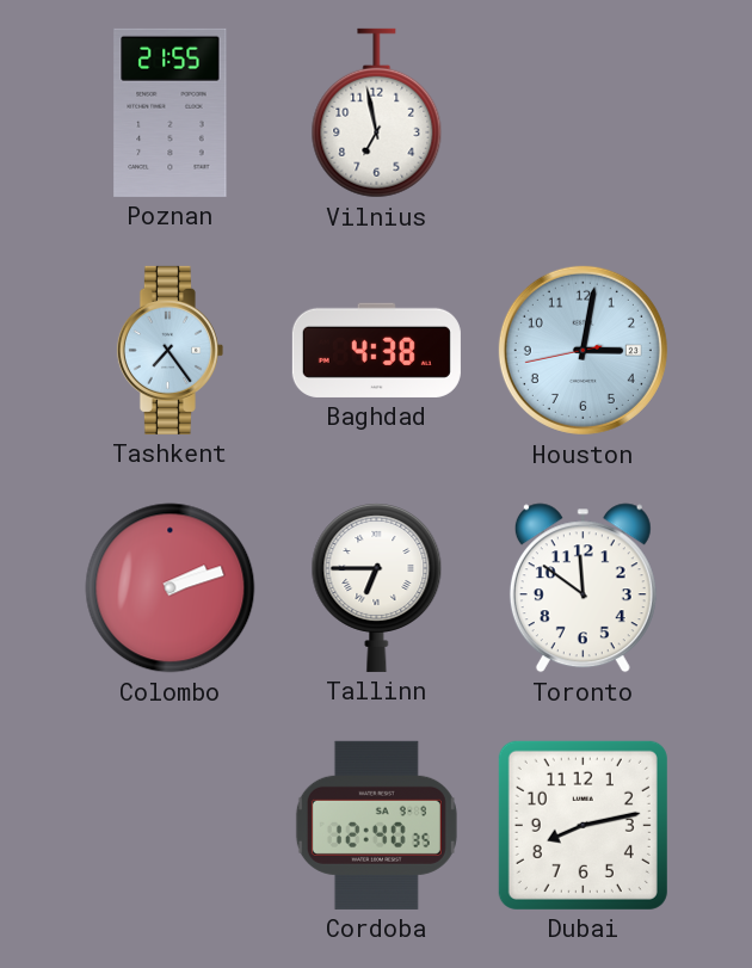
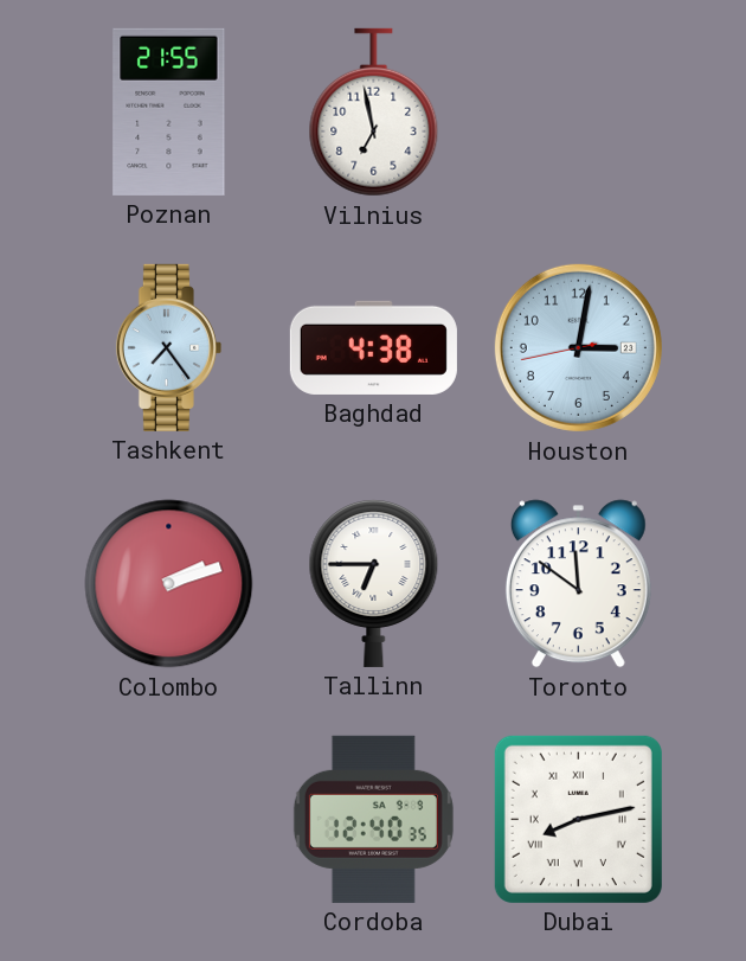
Dubai numerals: Arabic -> Roman (578, 819)
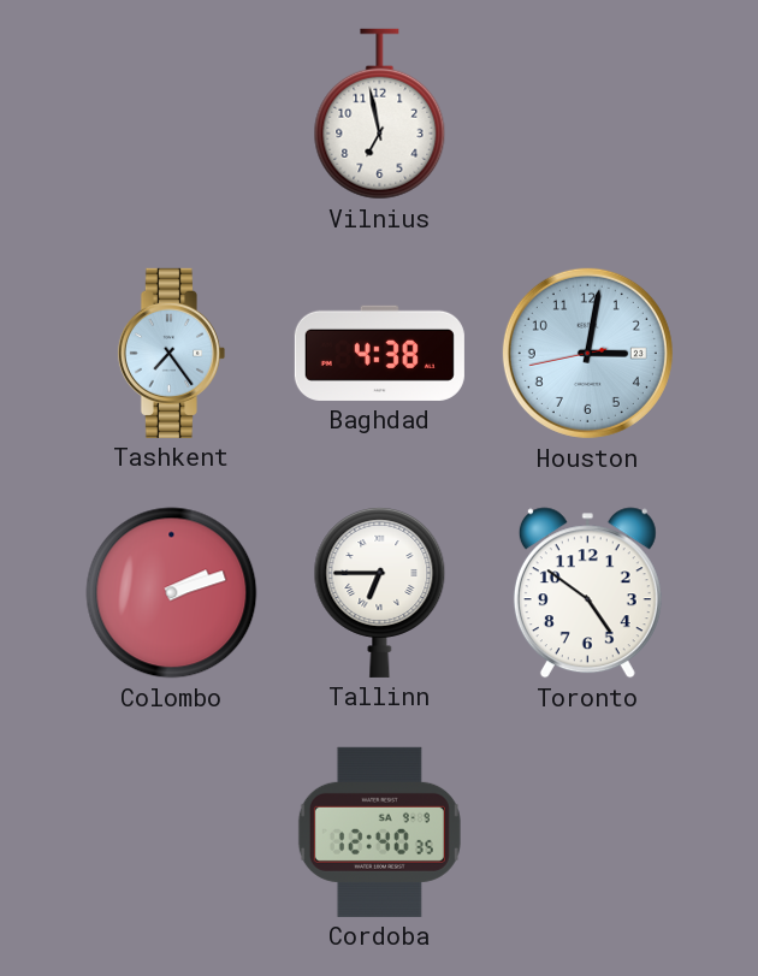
Poznan: 21:55 -> none (169, 111)
Toronto: 11:51 -> 4:51 (587, 593)
Dubai: 8:13 -> none (578, 819)
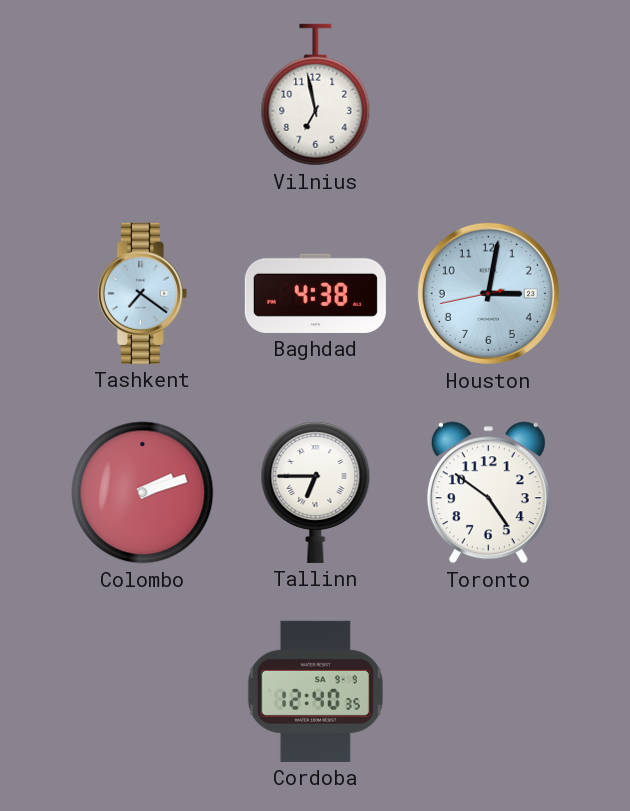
Tashkent: 7:24 -> 7:21 (142, 293)
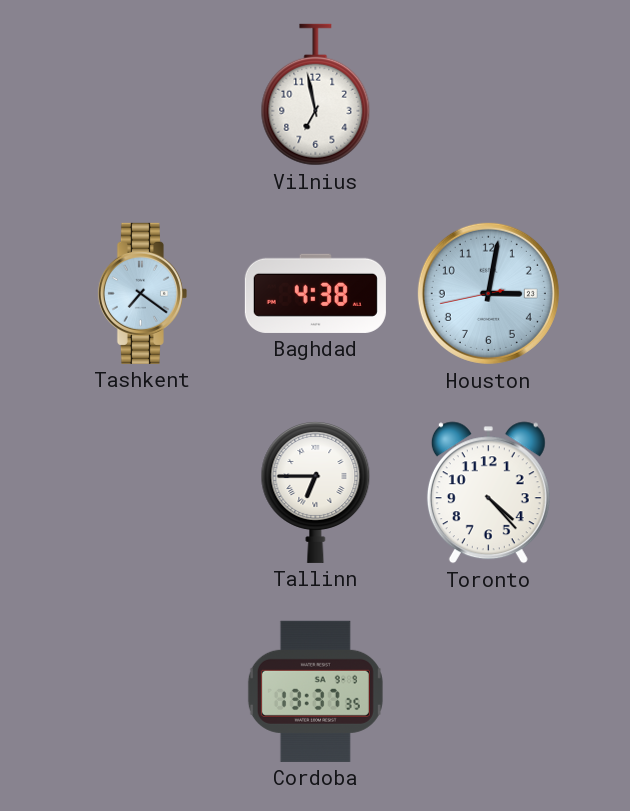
Colombo: 2:12 -> none (143, 493)
Toronto: 4:51 -> 4:23 (488, 493)
Cordoba: 12:40 -> 13:37 (315, 691)
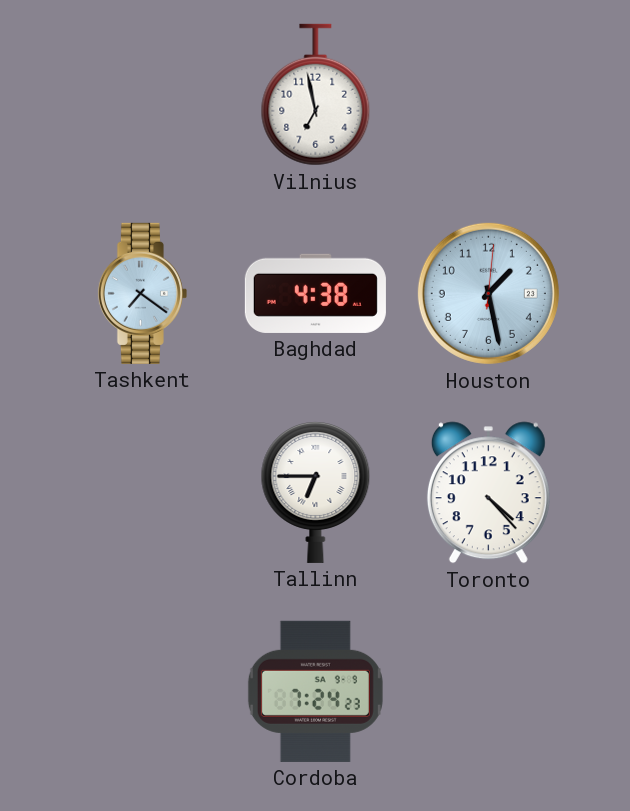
Houston: 3:01 -> 1:28 (488, 293)
Cordoba: 13:37 -> 7:24 (315, 691)
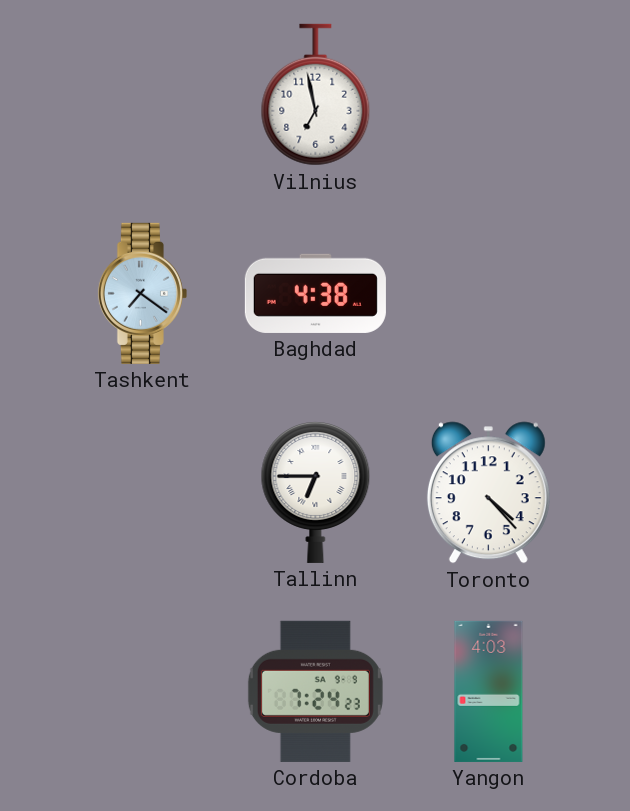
Houston: 1:28 -> none (488, 293)
Yangon: none -> 4:03 (489, 691)
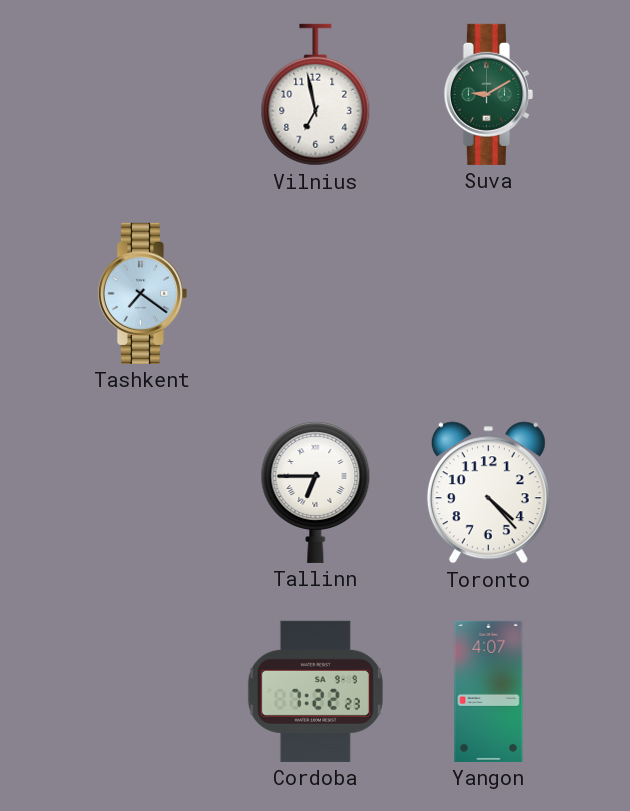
Suva: none -> 9:10 (488, 94)
Baghdad: 4:38 -> none (315, 293)
Cordoba: 7:24 -> 7:22 (315, 691)
Yangon: 4:03 -> 4:07 (489, 691)
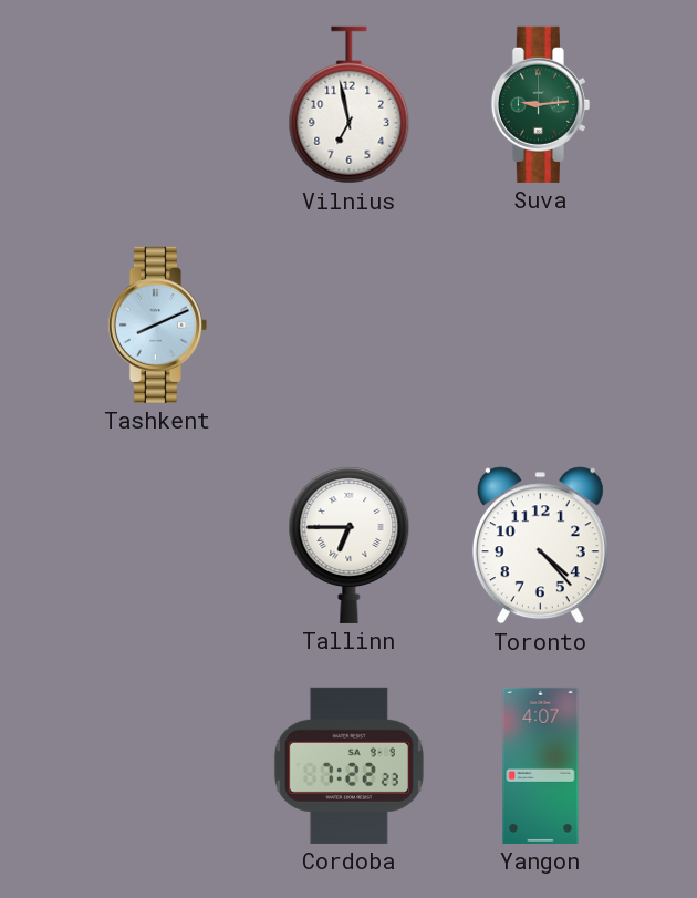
Suva: 9:10 -> 9:14 (540, 104)
Tashkent: 7:21 -> 8:11 (157, 324)
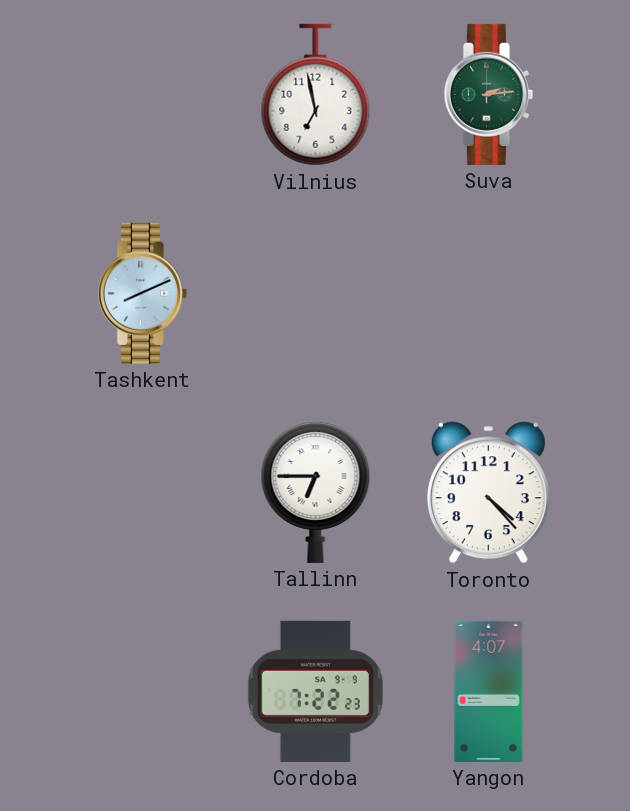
Suva: 9:14 -> 2:14 (488, 94)
